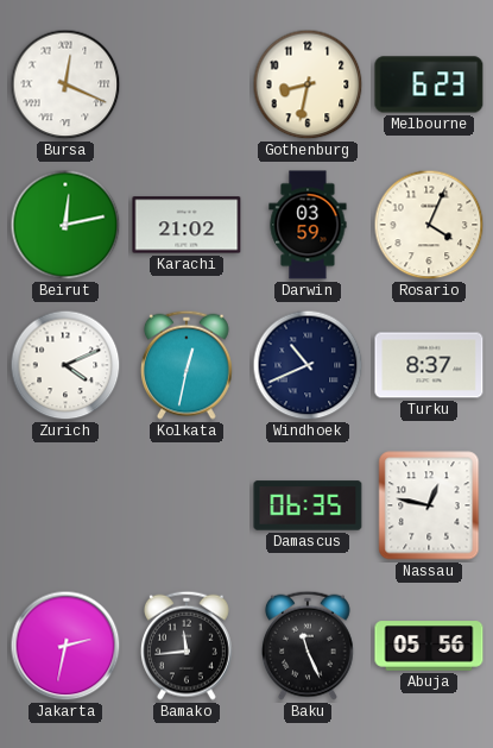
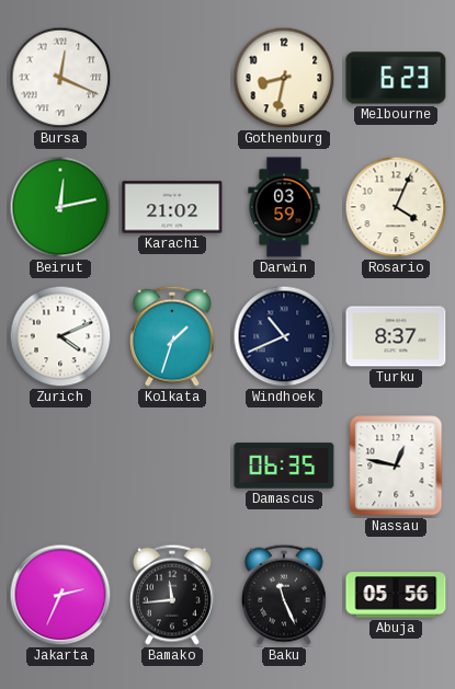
Kolkata: 12:32 -> 1:33 (172, 336)
Jakarta: 2:32 -> 2:34 (60, 595)
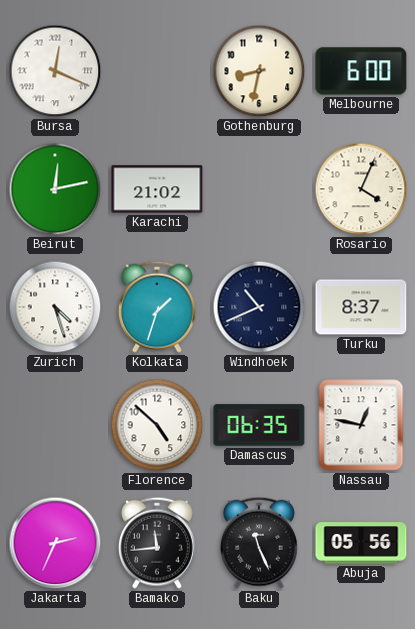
Melbourne: 6:23 -> 6:00 (361, 71)
Darwin: 03:59 -> none (284, 207)
Zurich: 4:11 -> 4:27 (55, 307)
Florence: none -> 4:52 (157, 425)
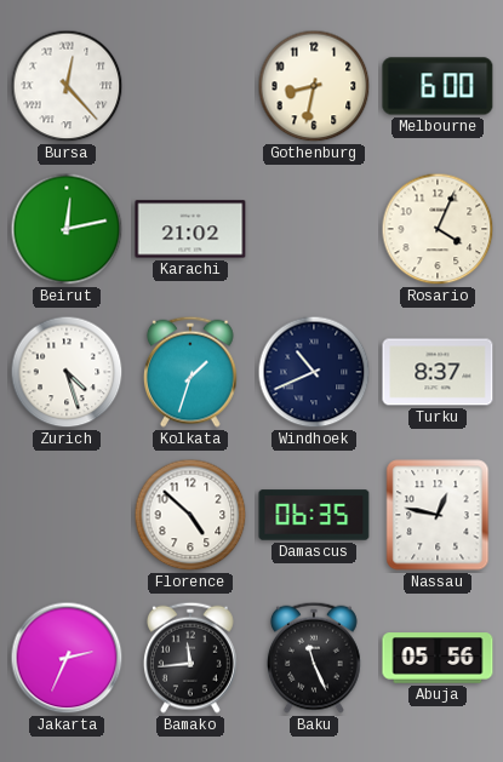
Bursa: 12:19 -> 12:23 (67, 86)
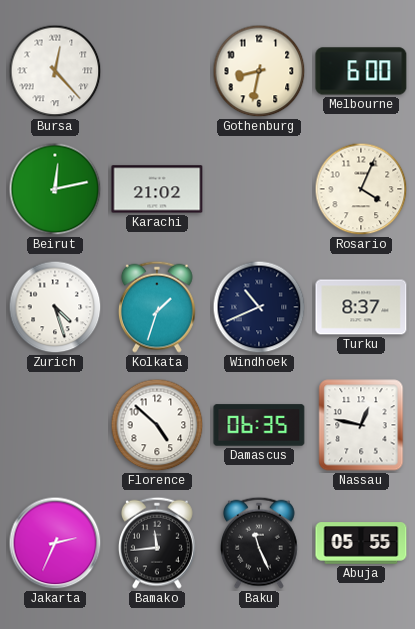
Abuja: 05:56 -> 05:55 (361, 543)
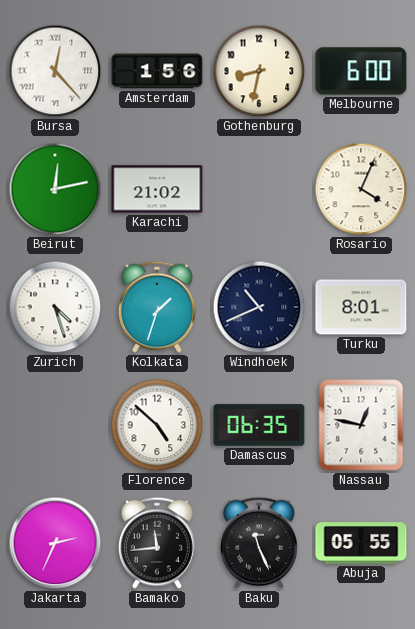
Amsterdam: none -> 1:56 (157, 71)
Turku: 8:37 -> 8:01 (361, 307)
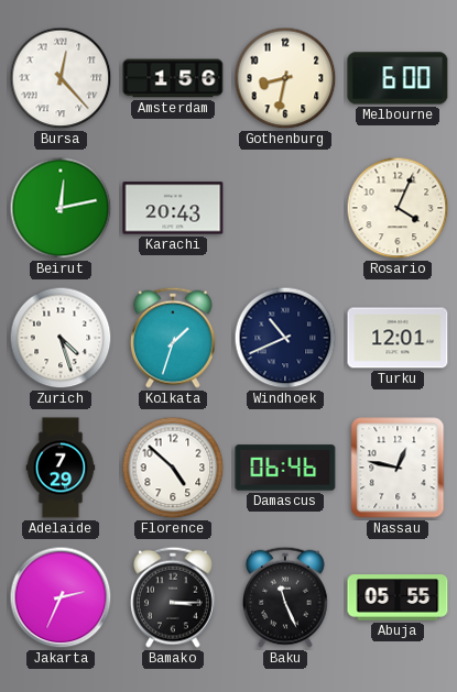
Karachi: 21:02 -> 20:43 (173, 208)
Turku: 8:01 -> 12:01 (398, 338)
Adelaide: none -> 7:29 (61, 468)
Damascus: 06:35 -> 06:46 (285, 468)
Bamako: 11:44 -> 3:15 (173, 597)
